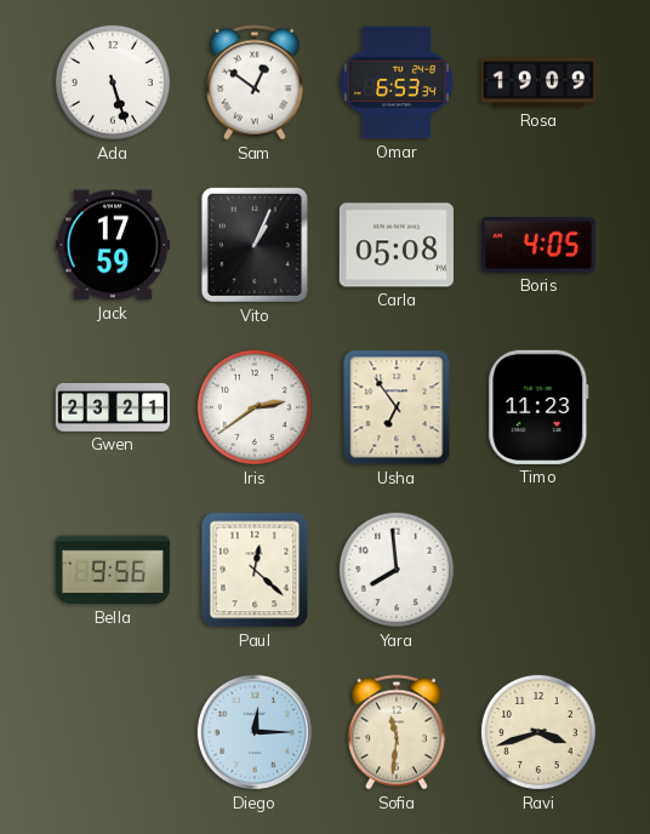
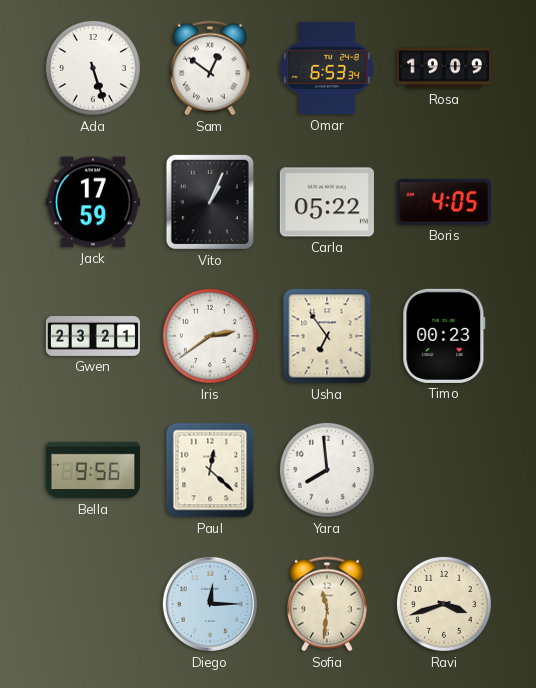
Carla: 05:08 -> 05:22 (327, 202)
Timo: 11:23 -> 00:23 (444, 336)
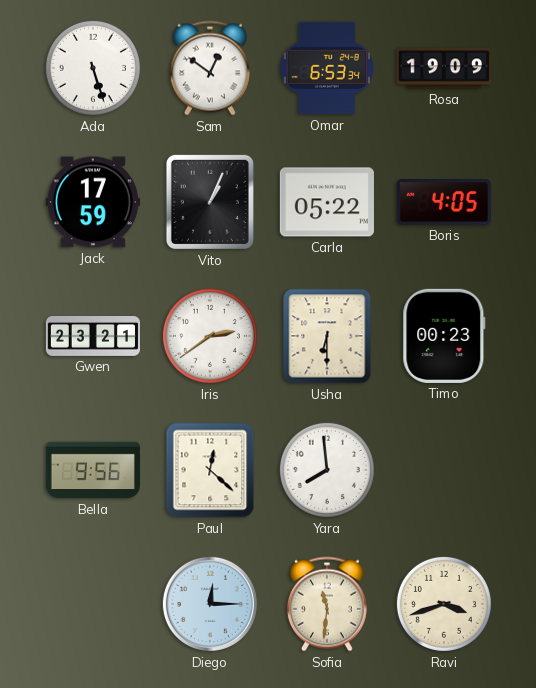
Usha: 6:54 -> 6:30 (327, 336)
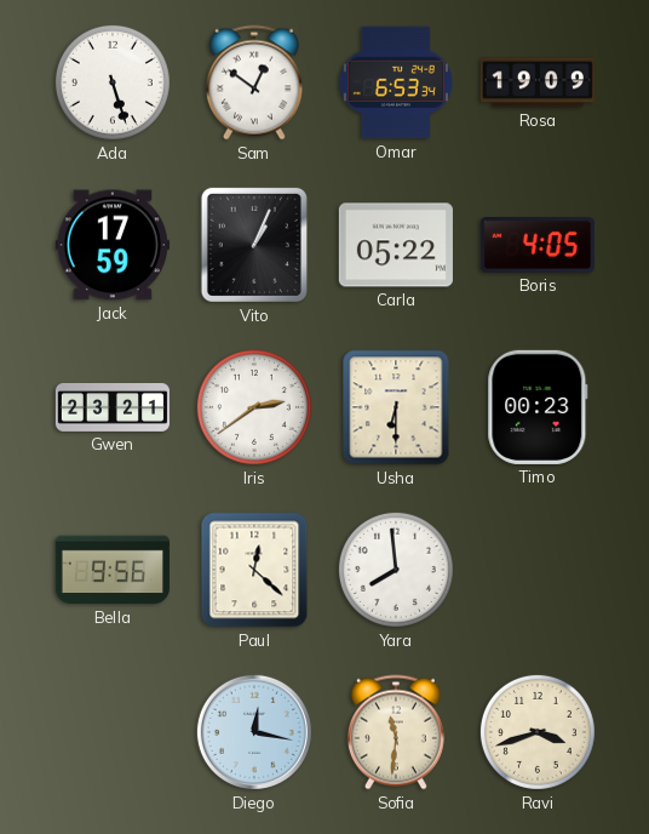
Diego: 12:15 -> 12:17 (254, 732)
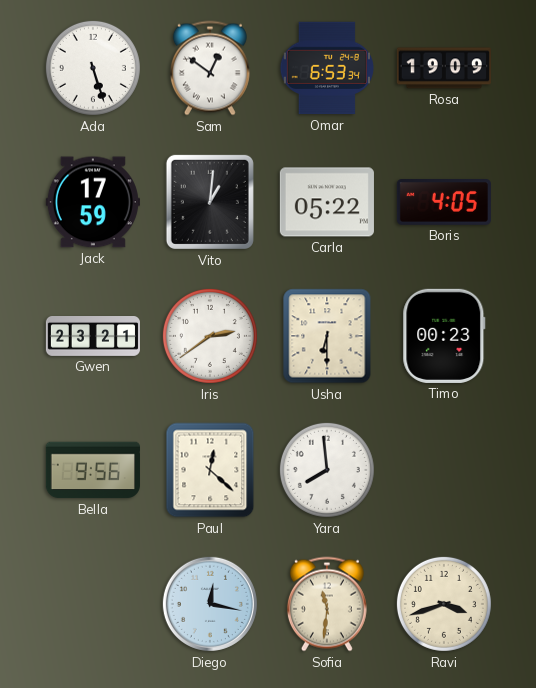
Vito: 1:04 -> 1:01 (210, 202)
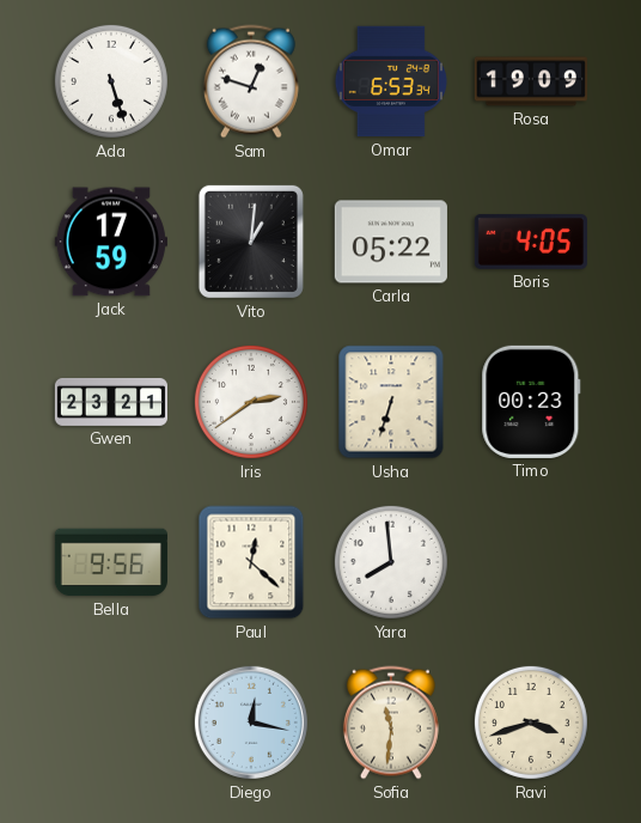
Sam: 12:51 -> 12:48 (251, 81)
Usha: 6:30 -> 6:33 (391, 402)
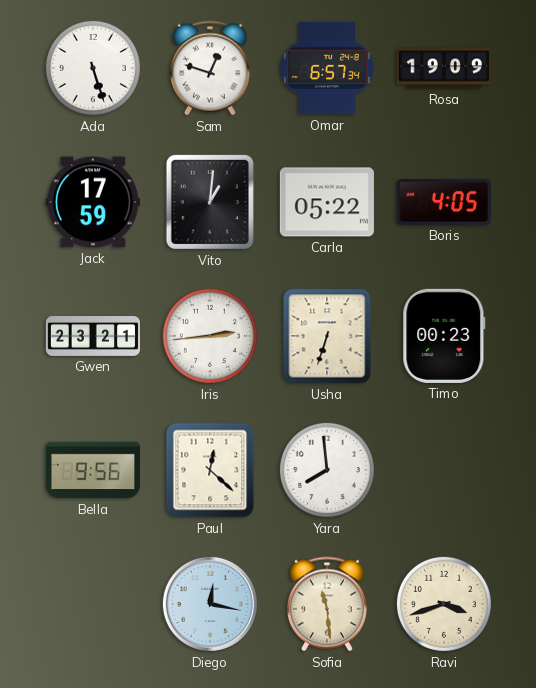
Omar: 6:53 -> 6:57 (327, 68)
Iris: 2:39 -> 2:44 (210, 336)
Sofia: 11:31 -> 11:29 (327, 604)
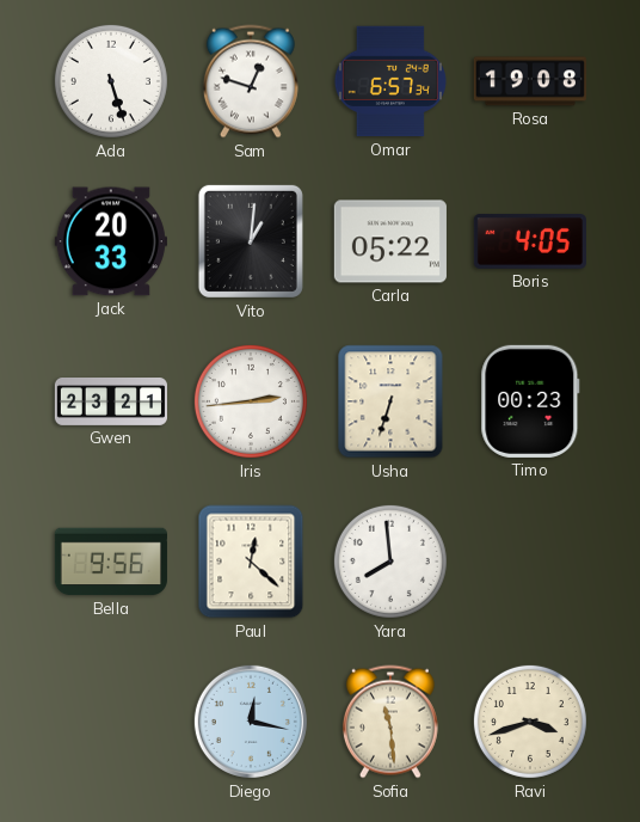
Rosa: 19:09 -> 19:08 (530, 81)
Jack: 17:59 -> 20:33 (111, 241)
